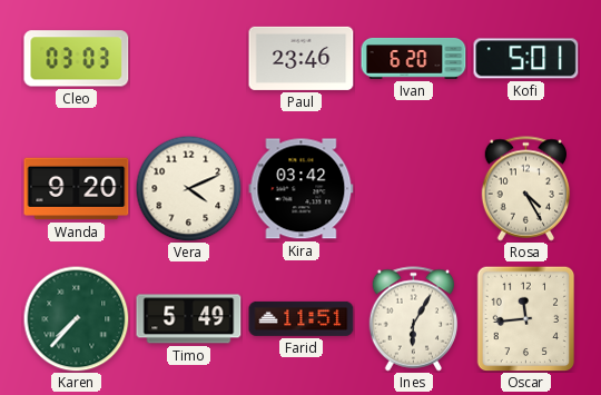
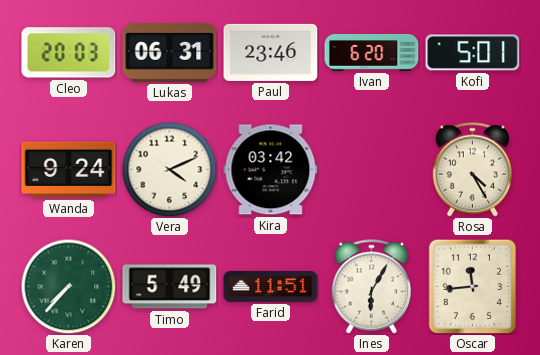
Cleo: 03:03 -> 20:03 (69, 53)
Lukas: none -> 06:31 (170, 53)
Wanda: 9:20 -> 9:24 (69, 170)
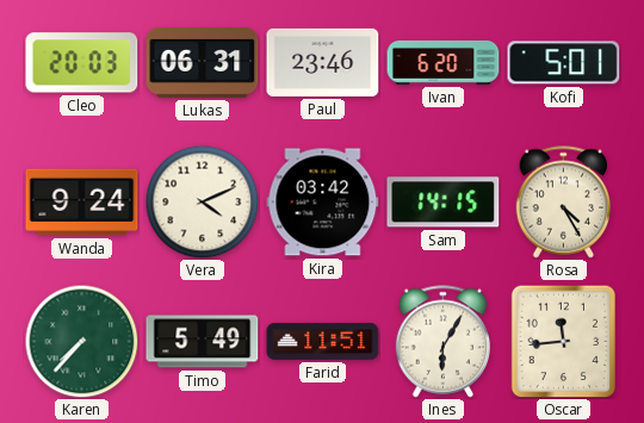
Sam: none -> 14:15 (444, 203)
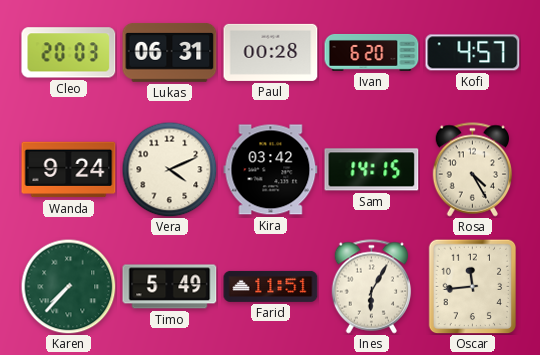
Paul: 23:46 -> 00:28 (271, 52)
Kofi: 5:01 -> 4:57 (473, 53)
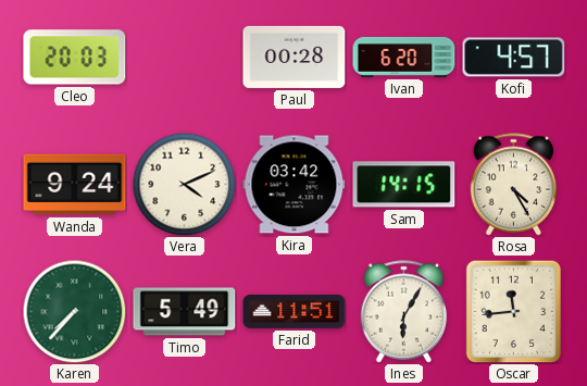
Lukas: 06:31 -> none (170, 53)
